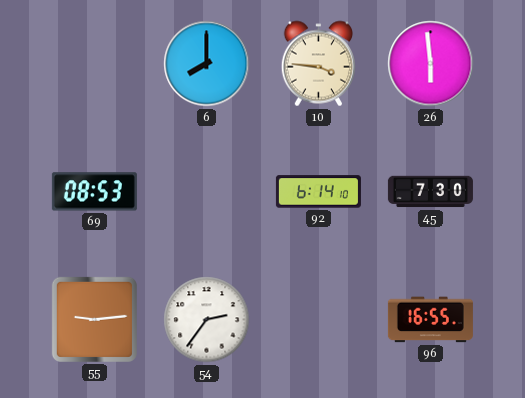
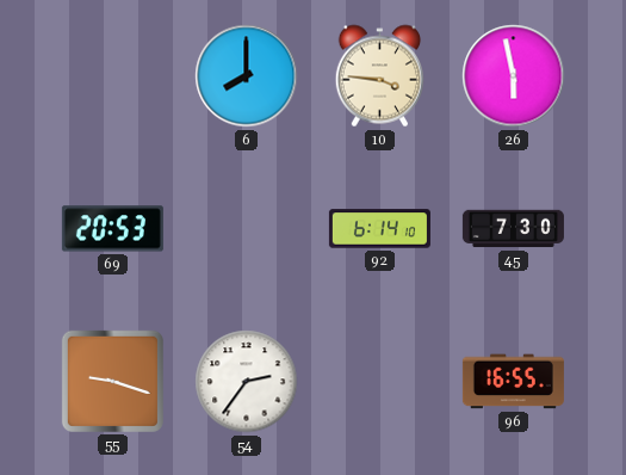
26: 5:59 -> 5:58 (514, 76)
69: 08:53 -> 20:53 (112, 229)
55: 9:14 -> 9:18 (112, 381)
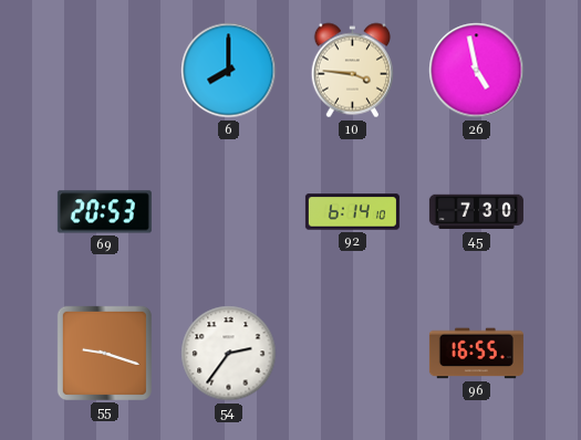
26: 5:58 -> 4:58 (477, 71)
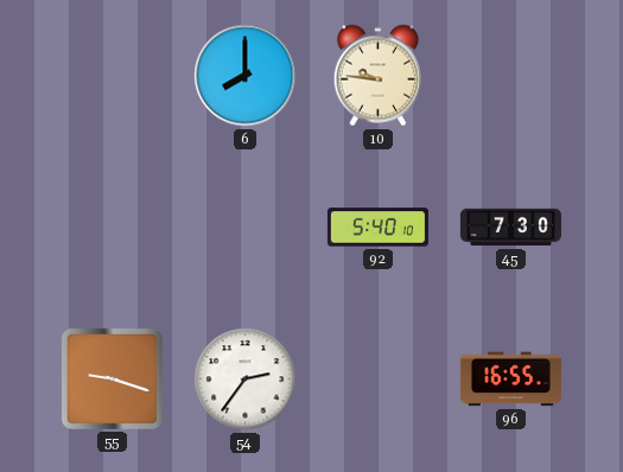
10: 3:46 -> 9:46 (377, 76)
26: 4:58 -> none (477, 71)
69: 20:53 -> none (104, 212)
92: 6:14 -> 5:40 (377, 228)
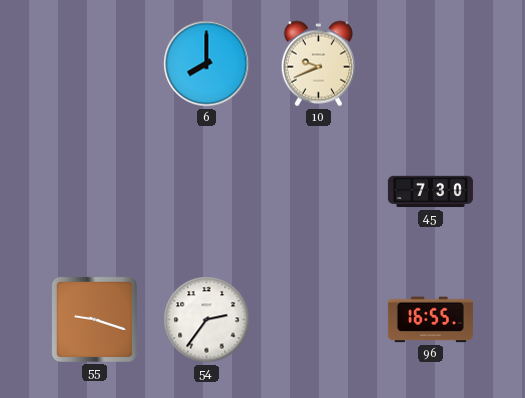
10: 9:46 -> 9:41 (318, 64)
92: 5:40 -> none (377, 228)
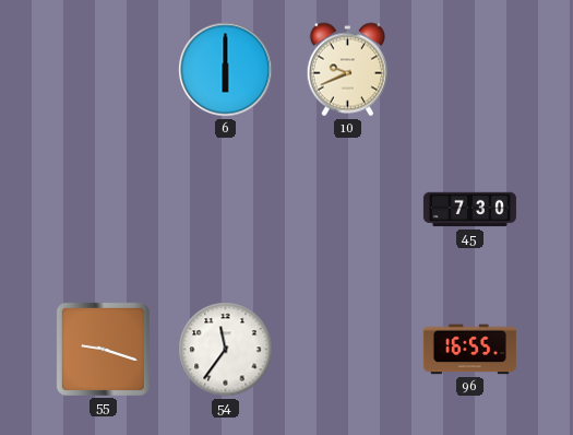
6: 8:00 -> 6:00 (226, 70)
54: 2:36 -> 11:36 (226, 350)
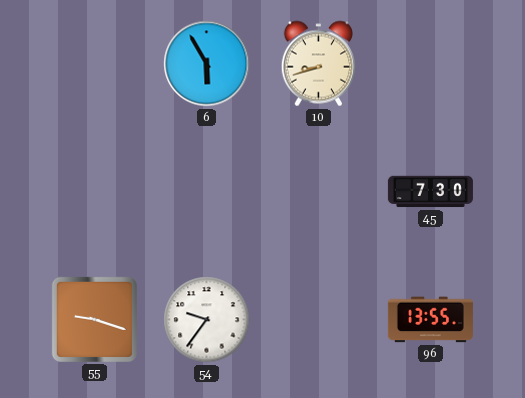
6: 6:00 -> 5:55 (207, 64)
10: 9:41 -> 8:42 (318, 64)
54: 11:36 -> 9:36 (207, 320)
96: 16:55 -> 13:55 (430, 320)
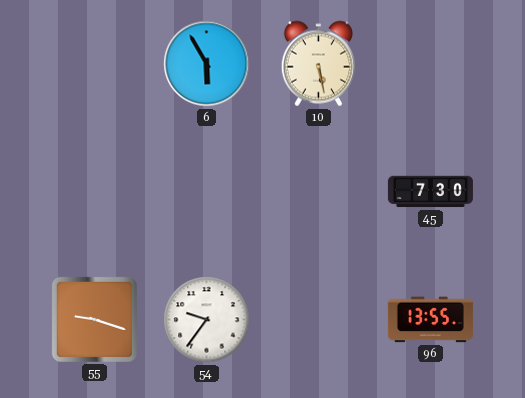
10: 8:42 -> 5:28 (318, 64)
